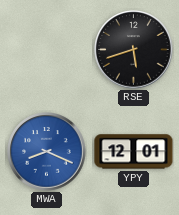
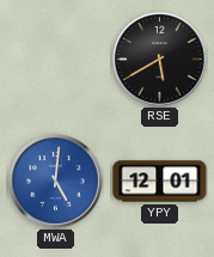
RSE: 5:42 -> 5:40 (160, 60)
MWA: 8:19 -> 5:01 (56, 182)
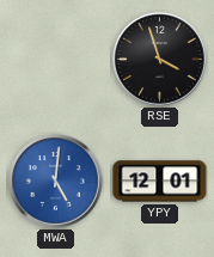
RSE: 5:40 -> 3:57 (160, 60)
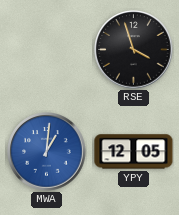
MWA: 5:01 -> 1:01 (47, 152)
YPY: 12:01 -> 12:05 (134, 152)
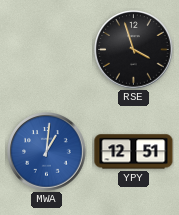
YPY: 12:05 -> 12:51 (134, 152)
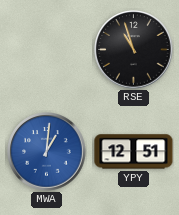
RSE: 3:57 -> 10:57 (134, 50)
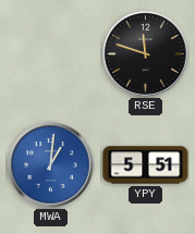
RSE: 10:57 -> 11:48 (146, 54)
YPY: 12:51 -> 5:51 (146, 165)
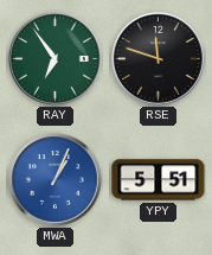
RAY: none -> 6:54 (56, 59)
MWA: 1:01 -> 1:04 (56, 180)
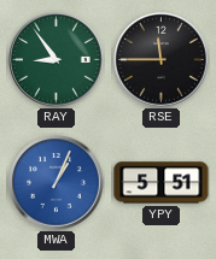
RAY: 6:54 -> 8:54 (57, 60)
RSE: 11:48 -> 11:45 (162, 60)
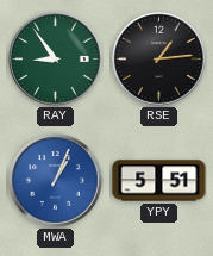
RSE: 11:45 -> 1:14 (159, 60)
